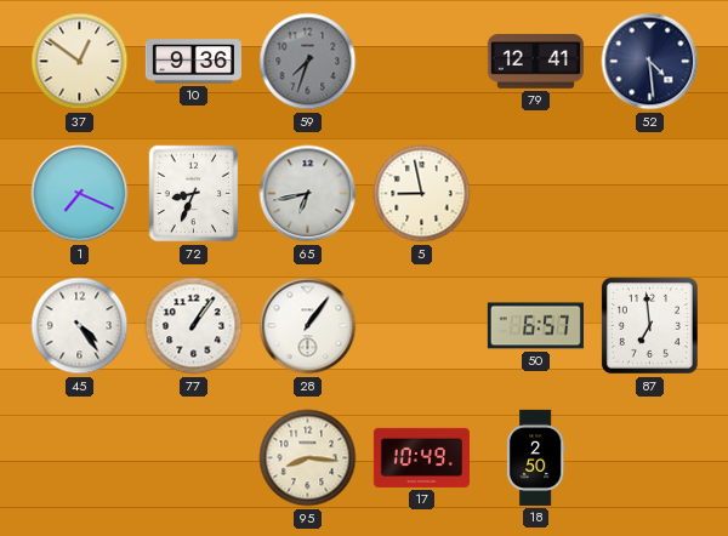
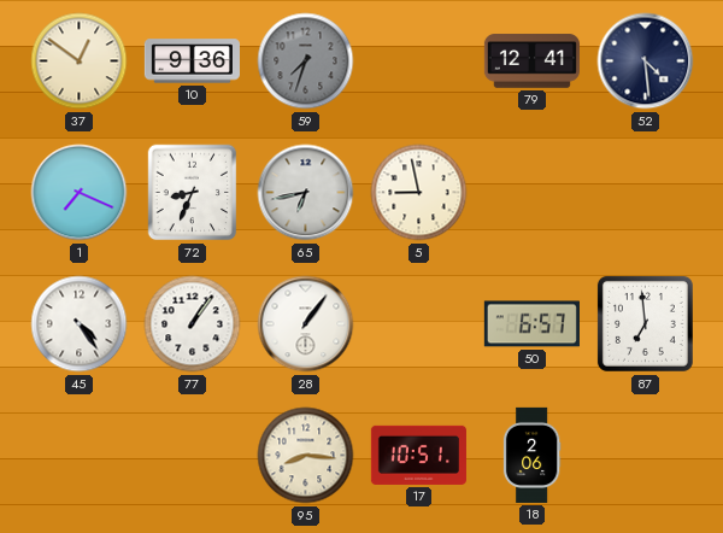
17: 10:49 -> 10:51 (418, 455)
18: 2:50 -> 2:06 (531, 455)
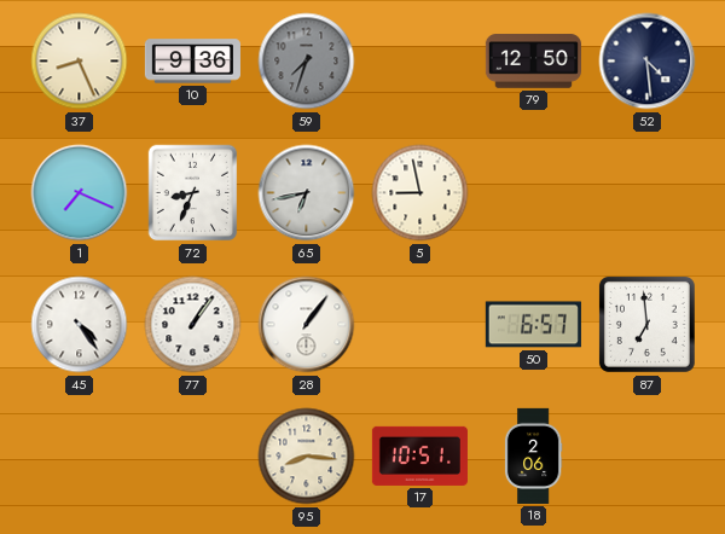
37: 12:51 -> 8:26 (80, 62)
79: 12:41 -> 12:50 (533, 62)
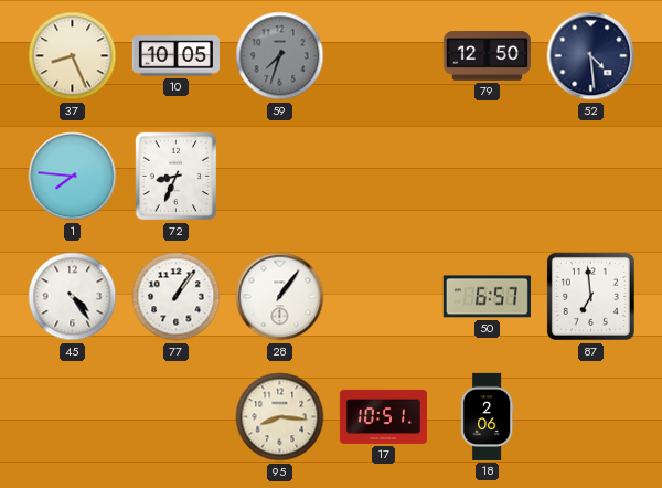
10: 9:36 -> 10:05 (175, 56)
1: 7:19 -> 7:46 (73, 177)
65: 6:43 -> none (307, 193)
5: 8:58 -> none (420, 193)
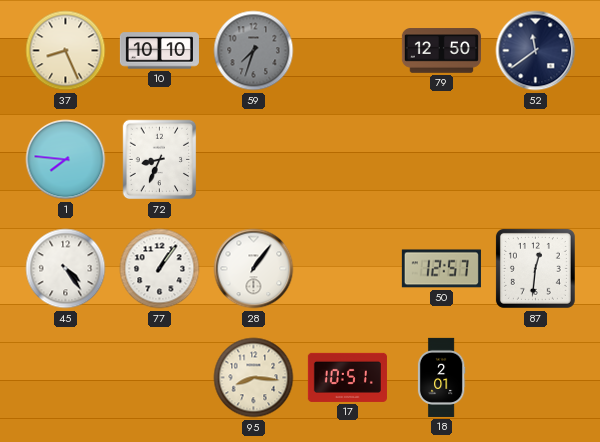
10: 10:05 -> 10:10 (159, 51)
52: 4:29 -> 11:39 (536, 51)
50: 6:57 -> 12:57 (441, 269)
87: 6:59 -> 12:31 (535, 268)
18: 2:06 -> 2:01 (441, 377)
